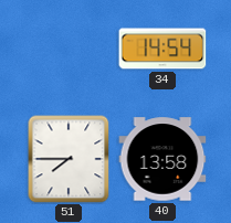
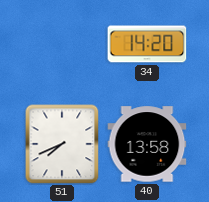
34: 14:54 -> 14:20 (147, 44)
51: 7:45 -> 7:41 (62, 144)
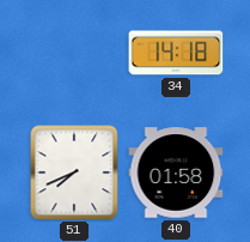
34: 14:20 -> 14:18 (176, 53)
40: 13:58 -> 01:58 (176, 173)
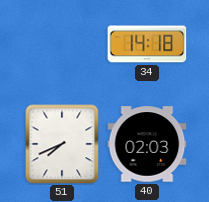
40: 01:58 -> 02:03 (147, 144)
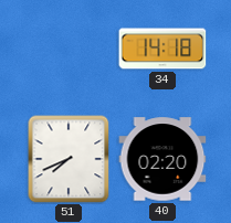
40: 02:03 -> 02:20 (162, 159)
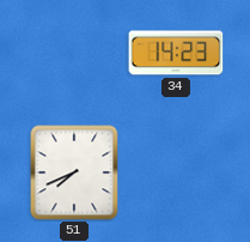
34: 14:18 -> 14:23 (176, 53)
40: 02:20 -> none (162, 159)
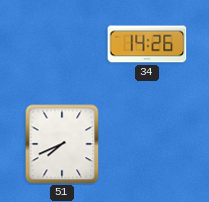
34: 14:23 -> 14:26 (147, 44)
